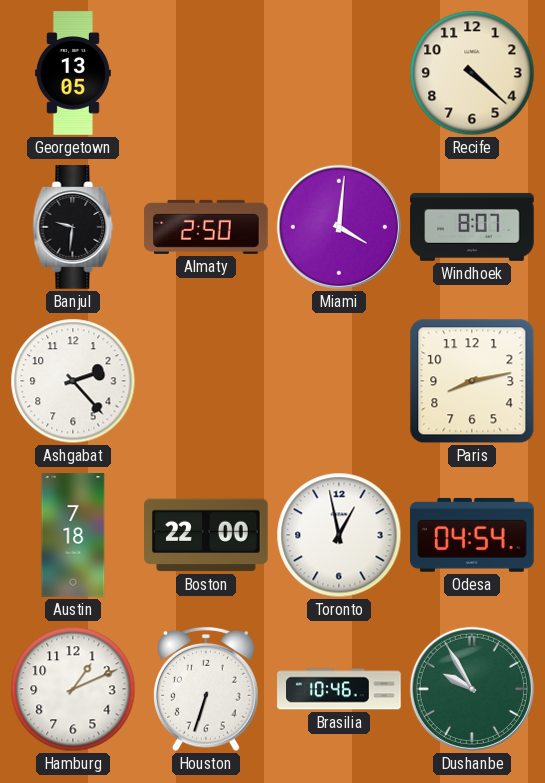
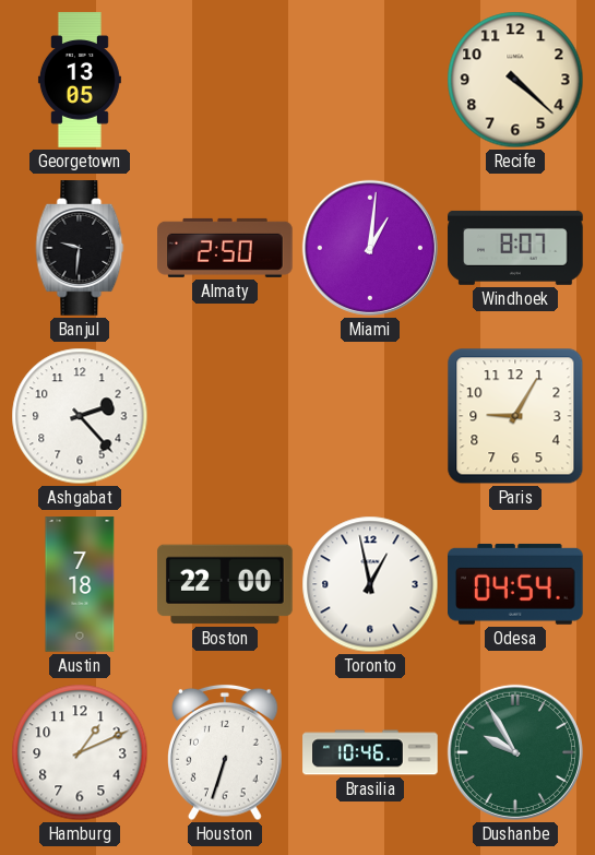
Miami: 4:01 -> 1:01 (370, 248)
Paris: 8:13 -> 9:05 (515, 416)
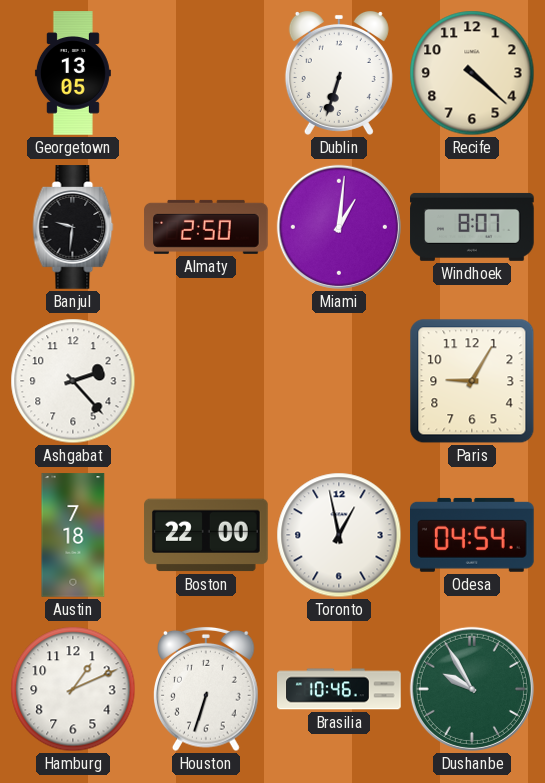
Dublin: none -> 6:33 (339, 73)
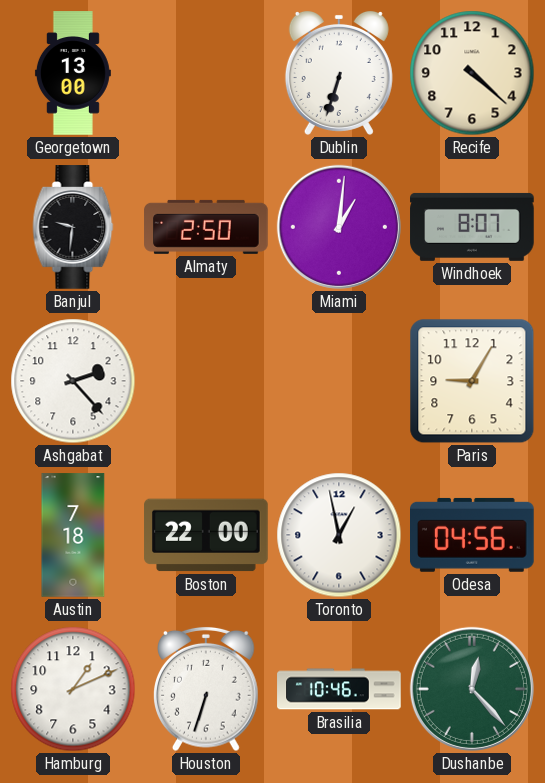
Georgetown: 13:05 -> 13:00 (73, 73)
Odesa: 04:54 -> 04:56 (473, 535)
Dushanbe: 9:55 -> 12:23 (472, 689)
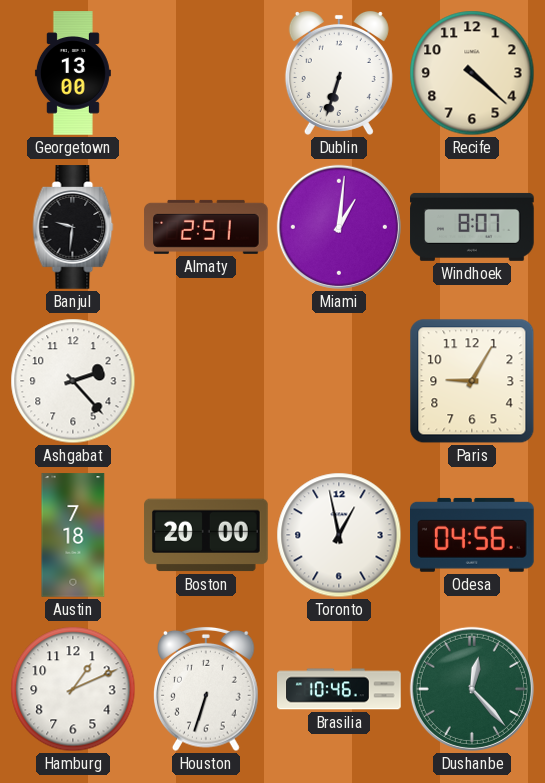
Almaty: 2:50 -> 2:51 (206, 227)
Boston: 22:00 -> 20:00 (206, 535)
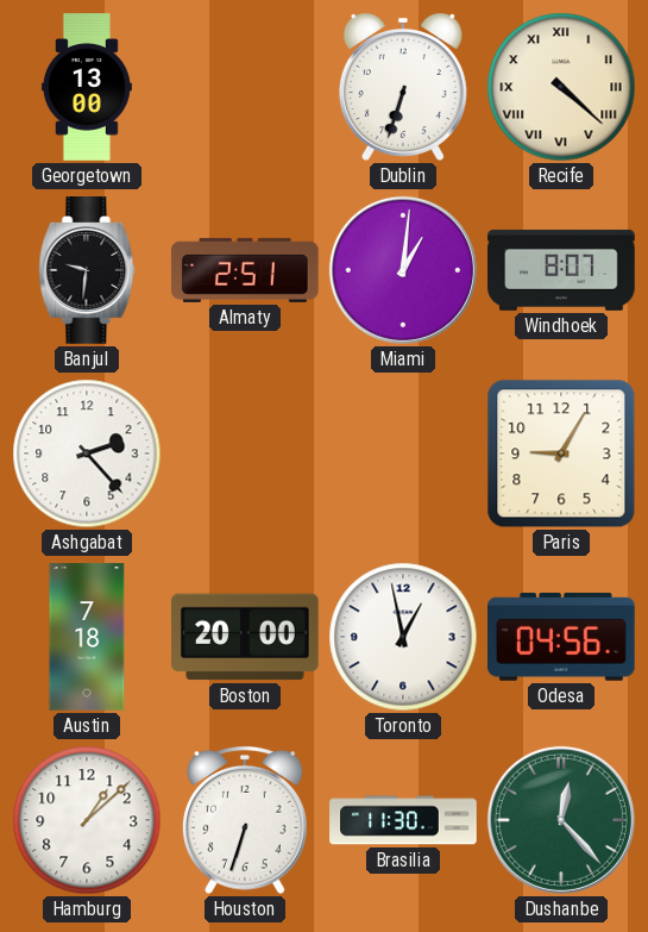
Recife numerals: Arabic -> Roman (561, 87)
Hamburg: 1:11 -> 1:08 (87, 820)
Brasilia: 10:46 -> 11:30 (403, 820)
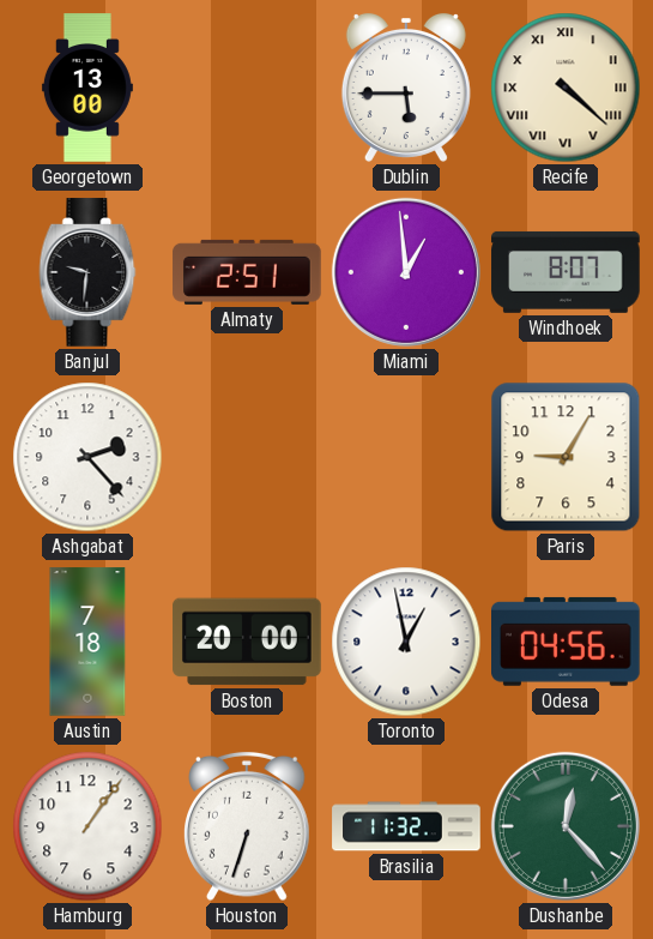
Dublin: 6:33 -> 5:45 (406, 88)
Miami: 1:01 -> 12:59 (406, 272)
Hamburg: 1:08 -> 1:06 (87, 826)
Brasilia: 11:30 -> 11:32 (406, 826)
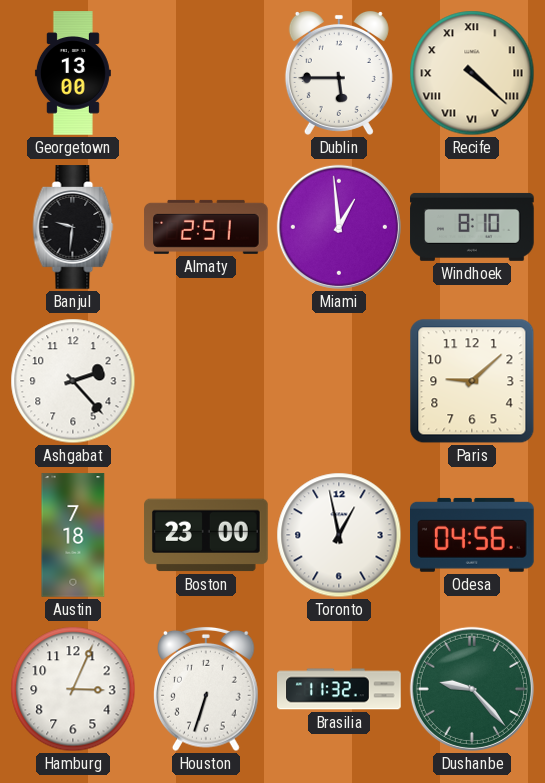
Windhoek: 8:07 -> 8:10 (472, 227)
Paris: 9:05 -> 9:08 (472, 381)
Boston: 20:00 -> 23:00 (206, 535)
Hamburg: 1:06 -> 3:04 (73, 689)
Dushanbe: 12:23 -> 9:23 (472, 689)
